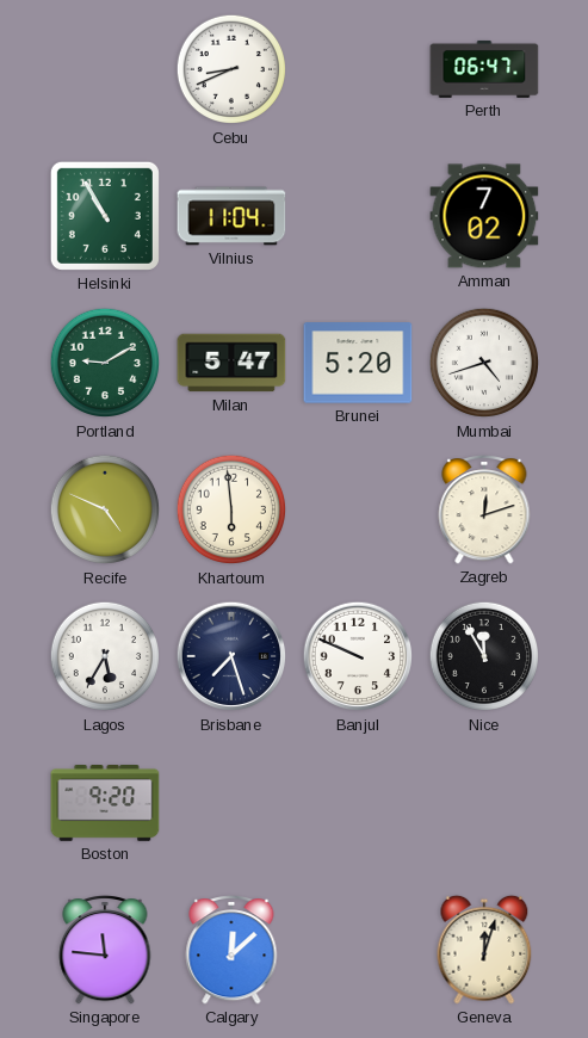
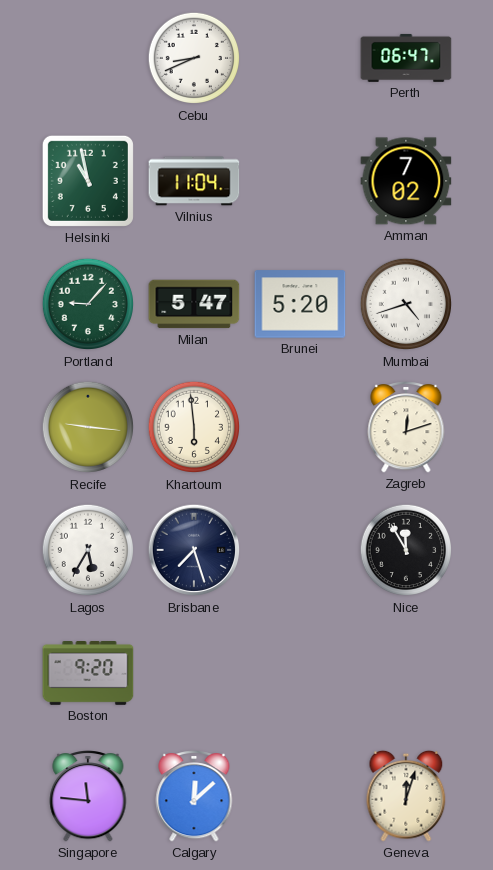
Helsinki: 10:55 -> 10:58 (88, 181)
Portland: 9:10 -> 9:07 (87, 304)
Recife: 4:49 -> 9:16 (87, 427)
Banjul: 9:49 -> none (358, 656)
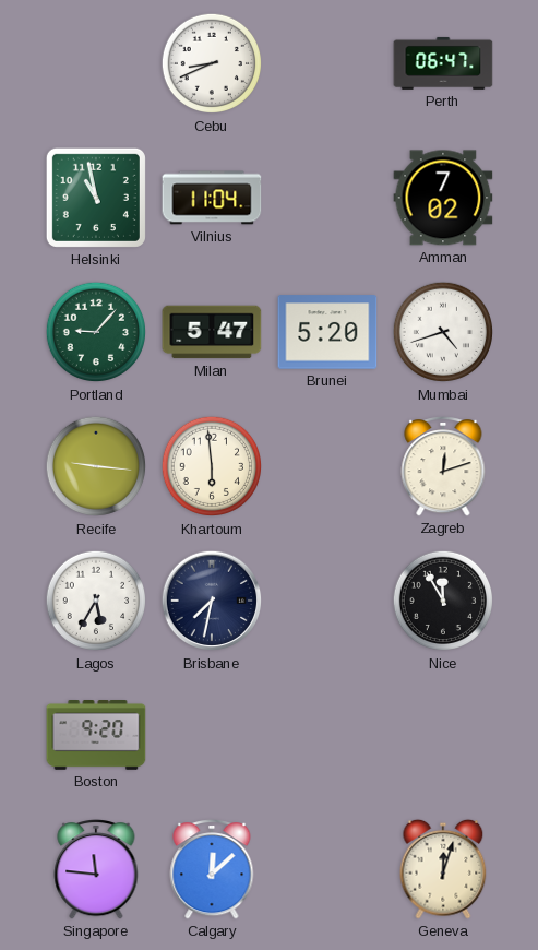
Brisbane: 7:27 -> 7:32 (212, 601)
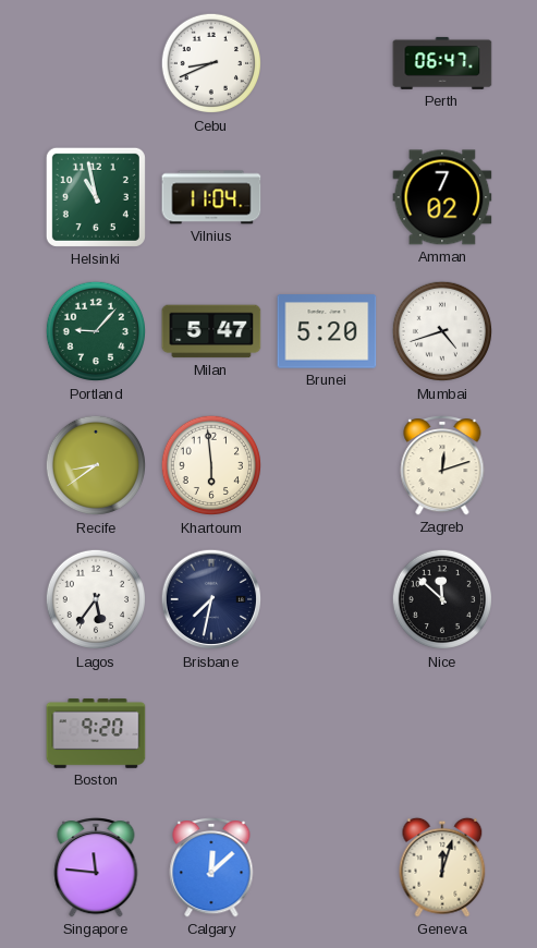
Recife: 9:16 -> 8:39 (95, 465)
Lagos: 5:35 -> 5:36 (95, 599)
Nice: 11:55 -> 11:52 (441, 599)
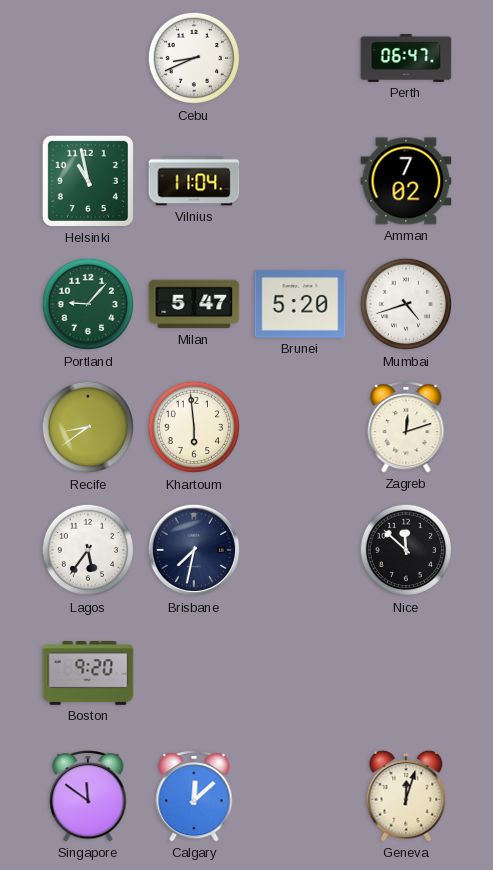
Singapore: 11:46 -> 11:51 (88, 797)
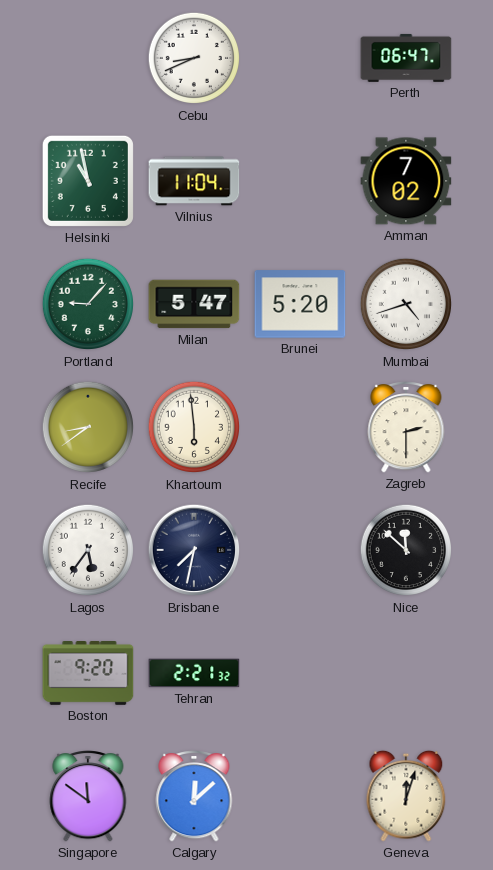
Zagreb: 12:12 -> 2:30 (406, 428)
Tehran: none -> 2:21 (194, 673)
